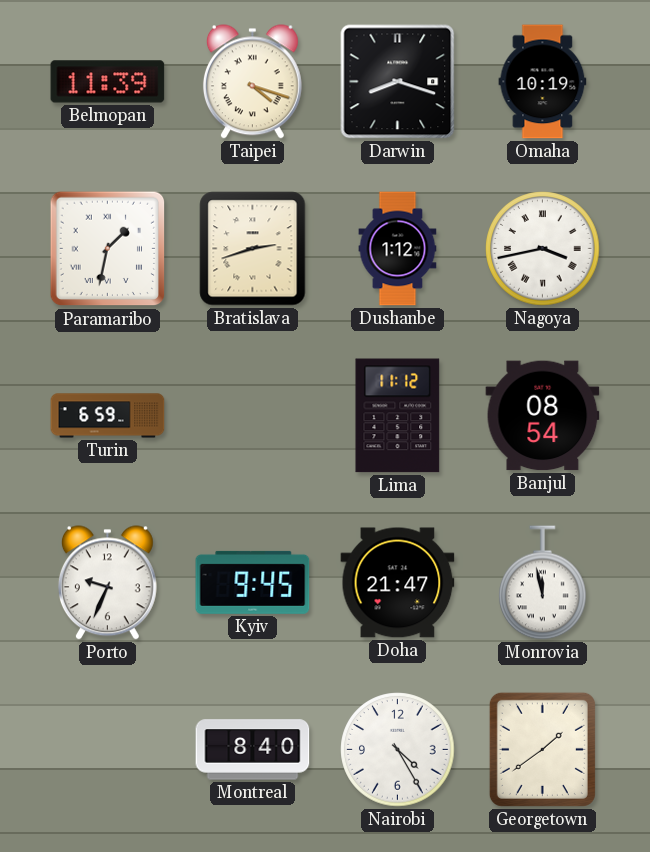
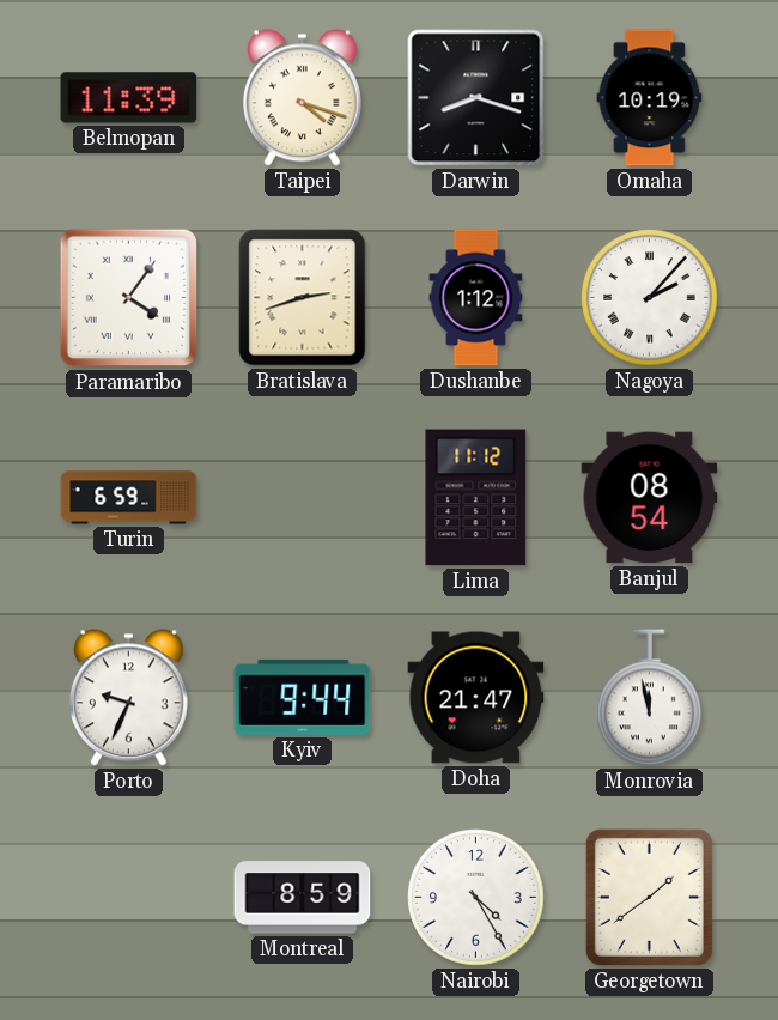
Paramaribo: 1:32 -> 4:06 (129, 298)
Nagoya: 3:43 -> 2:07 (650, 298)
Kyiv: 9:45 -> 9:44 (303, 697)
Montreal: 8:40 -> 8:59 (303, 898)
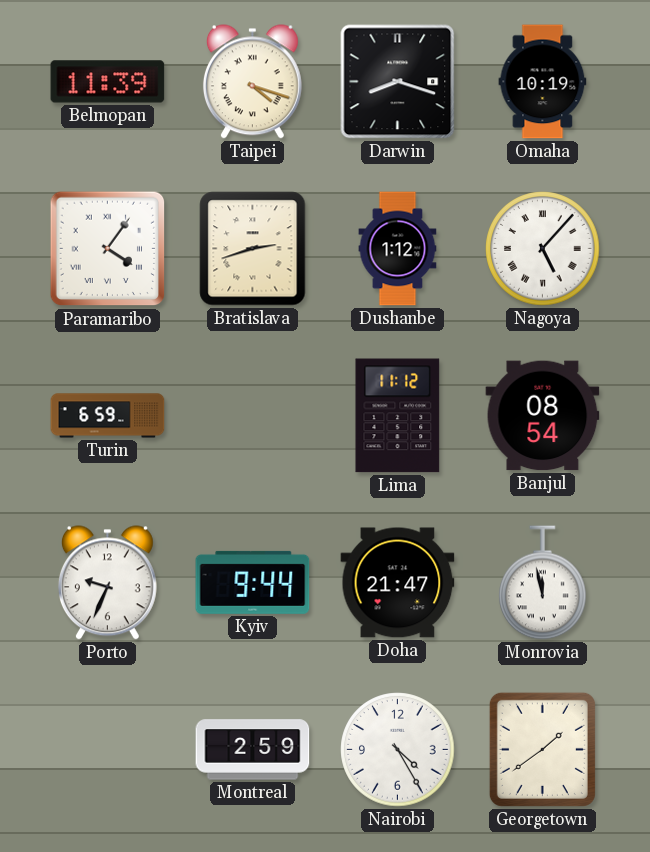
Nagoya: 2:07 -> 5:07 (543, 249)
Montreal: 8:59 -> 2:59 (253, 750)
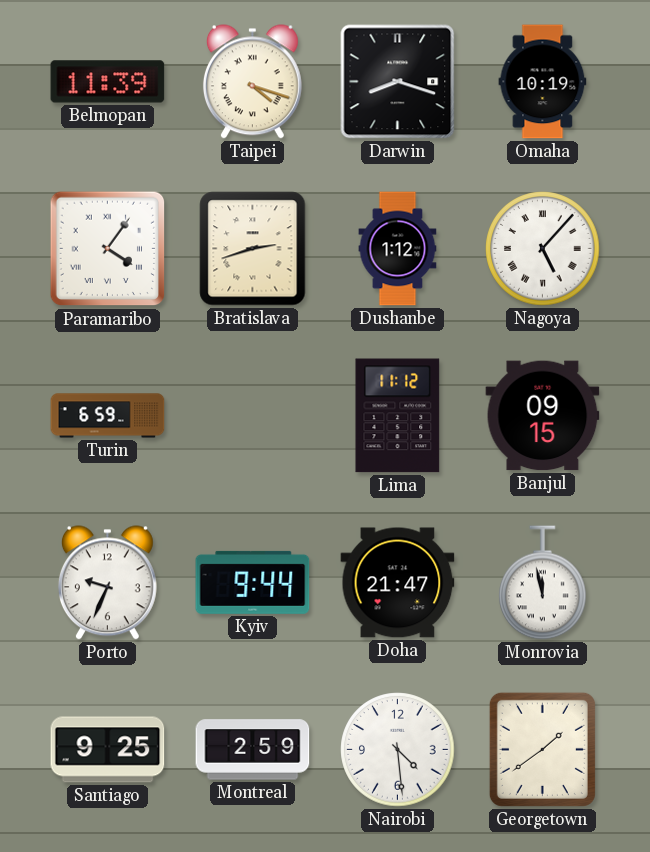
Banjul: 08:54 -> 09:15 (543, 416)
Santiago: none -> 9:25 (108, 750)
Nairobi: 4:25 -> 4:29 (398, 750)
